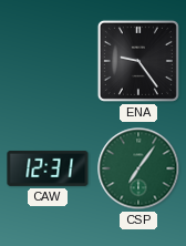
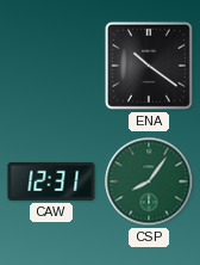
ENA: 9:24 -> 10:21 (149, 66)
CSP: 7:06 -> 8:06 (149, 181)
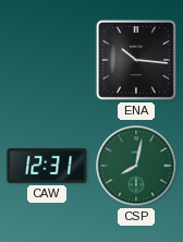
ENA: 10:21 -> 10:16 (136, 60)
CSP: 8:06 -> 8:02 (136, 166)
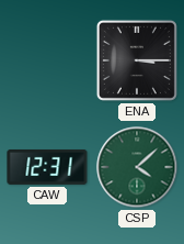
ENA: 10:16 -> 3:15 (137, 60)
CSP: 8:02 -> 4:08 (137, 167)
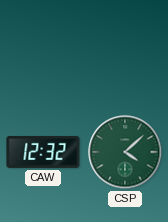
ENA: 3:15 -> none (137, 60)
CAW: 12:31 -> 12:32 (43, 152)
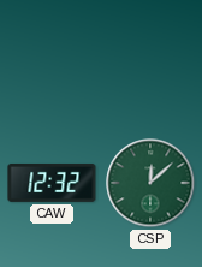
CSP: 4:08 -> 12:08 (150, 183)
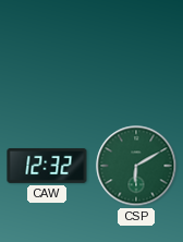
CSP: 12:08 -> 6:10 (136, 166)
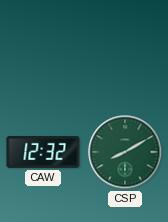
CSP: 6:10 -> 8:10 (125, 152)
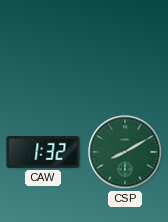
CAW: 12:32 -> 1:32 (43, 152)
